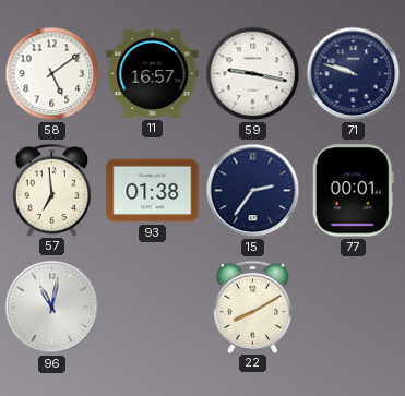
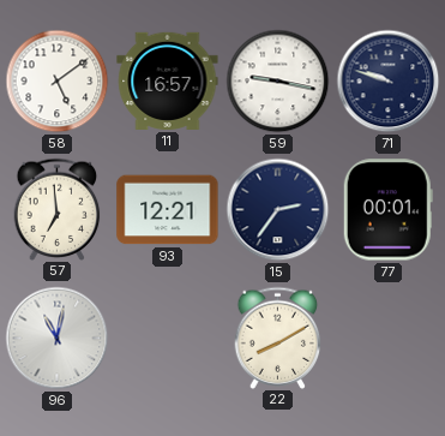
93: 01:38 -> 12:21 (168, 210)
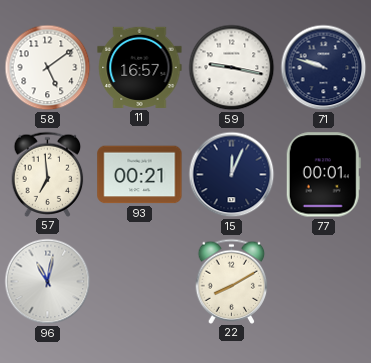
93: 12:21 -> 00:21 (140, 175)
15: 2:36 -> 12:04 (232, 175)
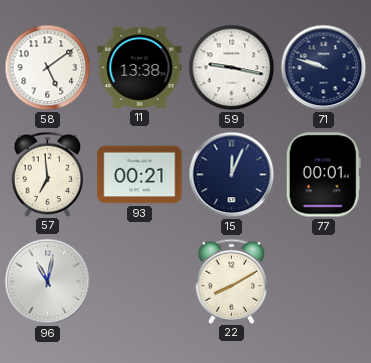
11: 16:57 -> 13:38 (140, 67)
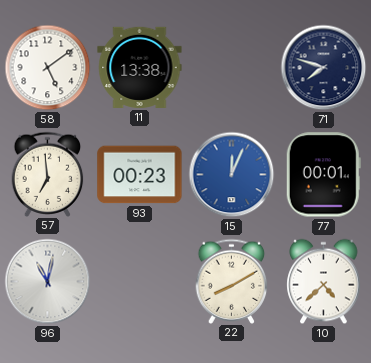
59: 9:17 -> none (232, 68)
71: 9:48 -> 7:48 (324, 68)
93: 00:21 -> 00:23 (140, 175)
15 dial: navy -> blue (232, 175)
10: none -> 4:38 (324, 282)
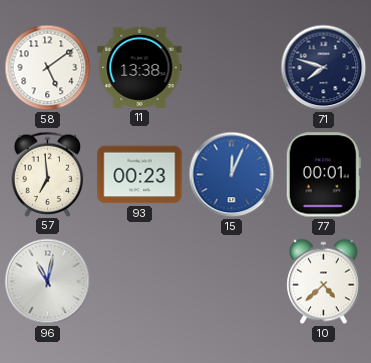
22: 8:10 -> none (232, 281)
